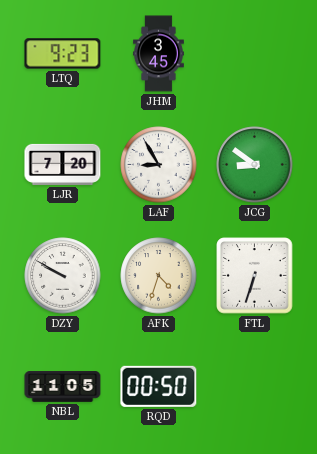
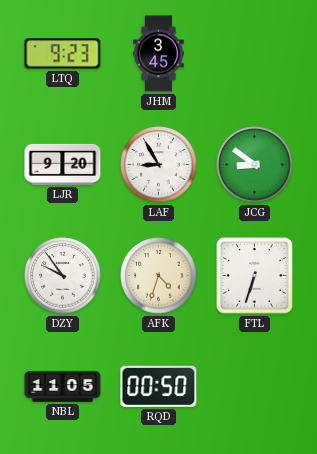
LJR: 7:20 -> 9:20 (63, 164)
DZY: 9:50 -> 9:54 (63, 276)
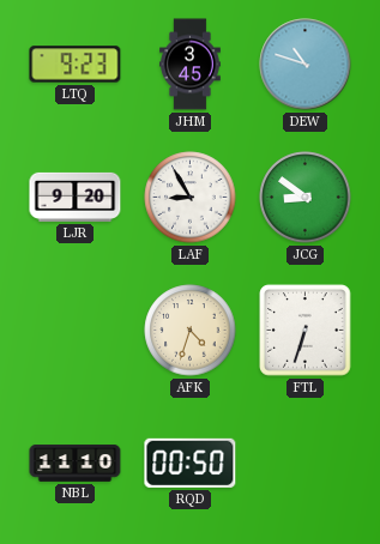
DEW: none -> 10:48 (306, 65)
DZY: 9:54 -> none (63, 276)
NBL: 11:05 -> 11:10 (76, 464)
